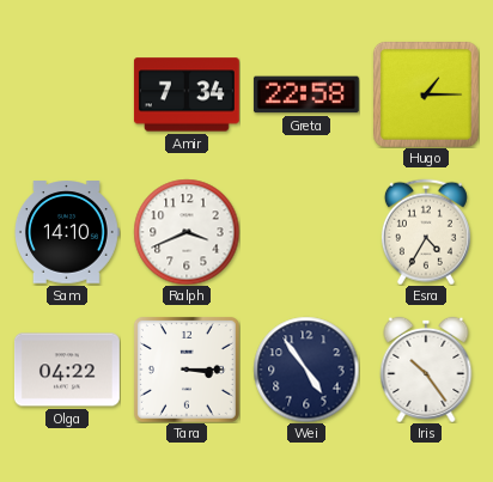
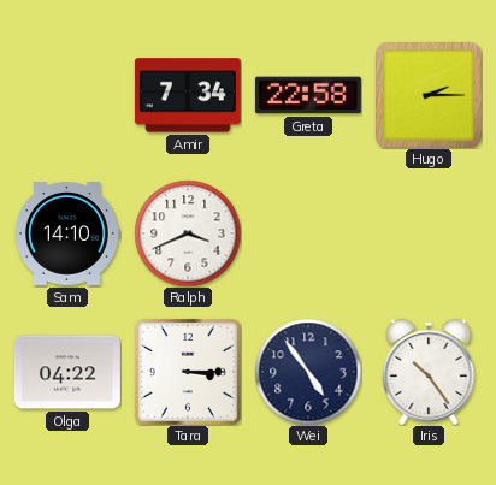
Hugo: 1:15 -> 2:15 (429, 95)
Esra: 4:35 -> none (426, 232)
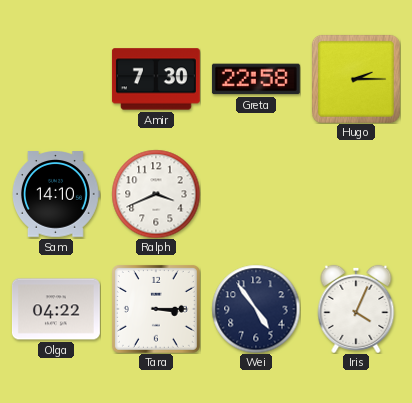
Amir: 7:34 -> 7:30 (156, 79)
Iris: 10:24 -> 4:04 (356, 309)
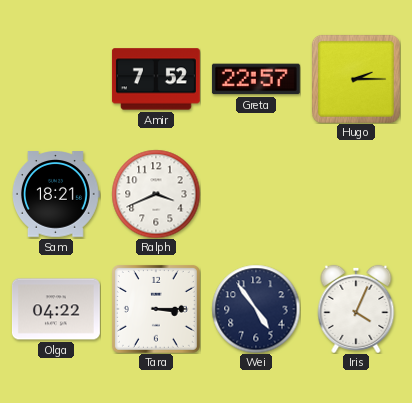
Amir: 7:30 -> 7:52 (156, 79)
Greta: 22:58 -> 22:57 (256, 79)
Sam: 14:10 -> 18:21 (56, 194)
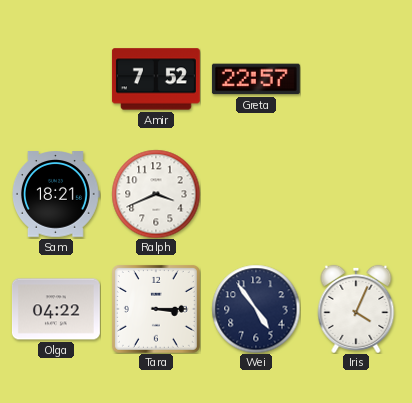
Hugo: 2:15 -> none (356, 79)
